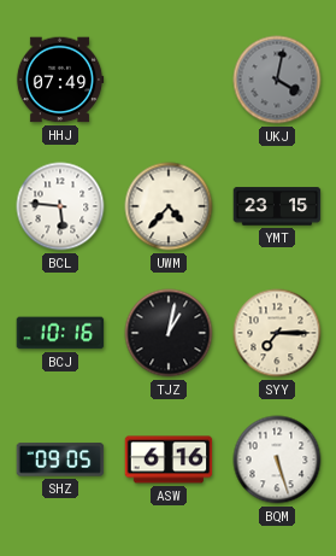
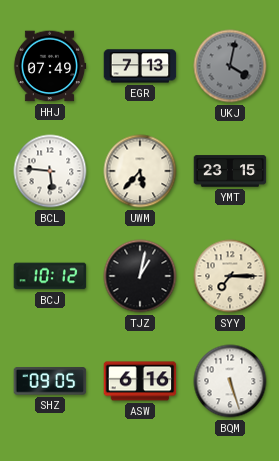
EGR: none -> 7:13 (140, 66)
UWM: 4:37 -> 5:37 (140, 171)
BCJ: 10:16 -> 10:12 (50, 276)
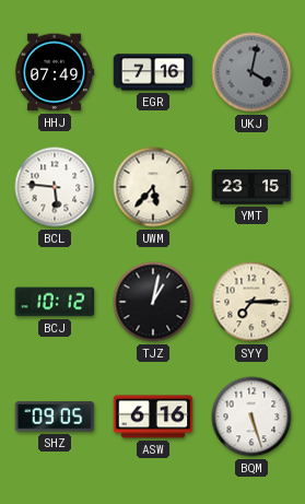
EGR: 7:13 -> 7:16 (153, 72)
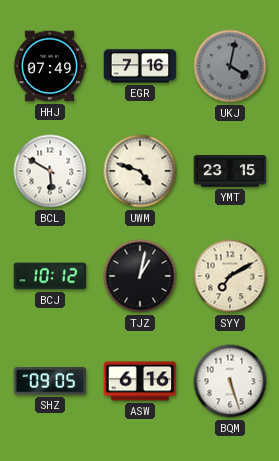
BCL: 5:46 -> 5:50 (50, 171)
UWM: 5:37 -> 4:48 (140, 171)
SYY: 7:15 -> 7:10 (230, 276)
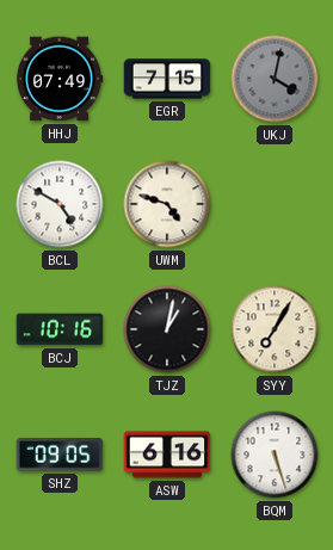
EGR: 7:16 -> 7:15 (167, 79)
BCL: 5:50 -> 4:50 (60, 204)
YMT: 23:15 -> none (230, 171)
BCJ: 10:12 -> 10:16 (60, 329)
SYY: 7:10 -> 7:05 (275, 329)
